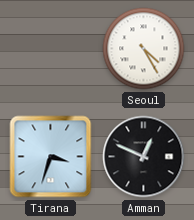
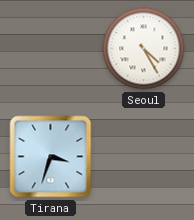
Amman: 12:49 -> none (144, 157)
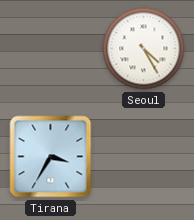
Tirana: 3:33 -> 3:35 (51, 157)
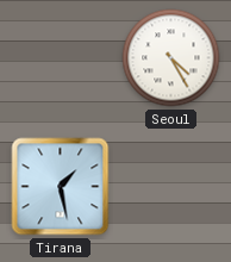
Tirana: 3:35 -> 1:28 (61, 187)
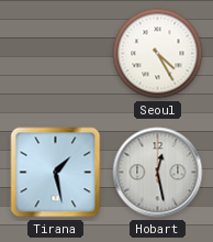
Hobart: none -> 12:28 (158, 173)
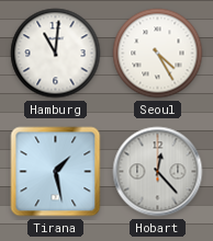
Hamburg: none -> 11:01 (56, 54)
Hobart: 12:28 -> 12:23 (158, 172)
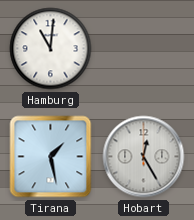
Seoul: 4:25 -> none (158, 54)
Hobart: 12:23 -> 12:25 (144, 157)
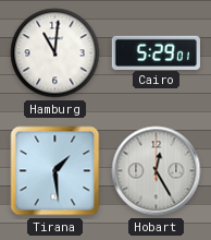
Cairo: none -> 5:29 (156, 52)
Tirana: 1:28 -> 1:29 (55, 171)
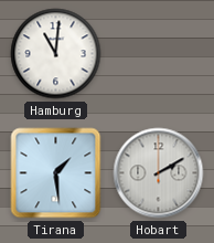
Cairo: 5:29 -> none (156, 52)
Hobart: 12:25 -> 2:10 (159, 173)
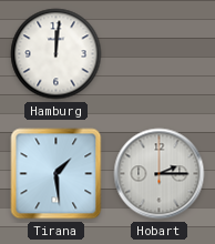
Hamburg: 11:01 -> 12:01 (57, 54)
Hobart: 2:10 -> 2:15 (160, 174)
